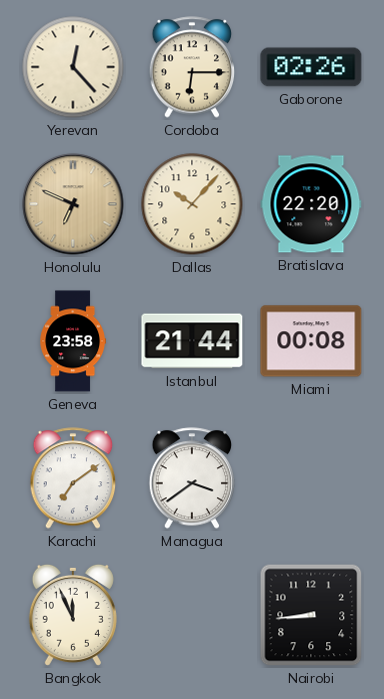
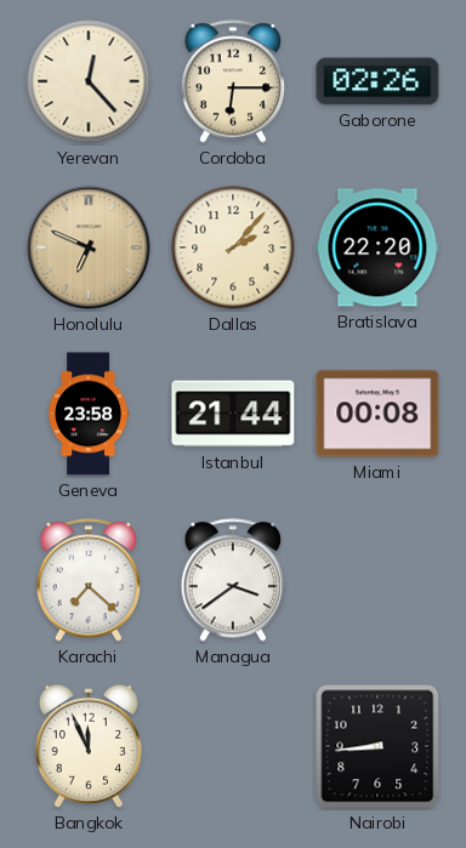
Dallas: 10:07 -> 2:07 (233, 247)
Karachi: 7:09 -> 7:22 (89, 580)
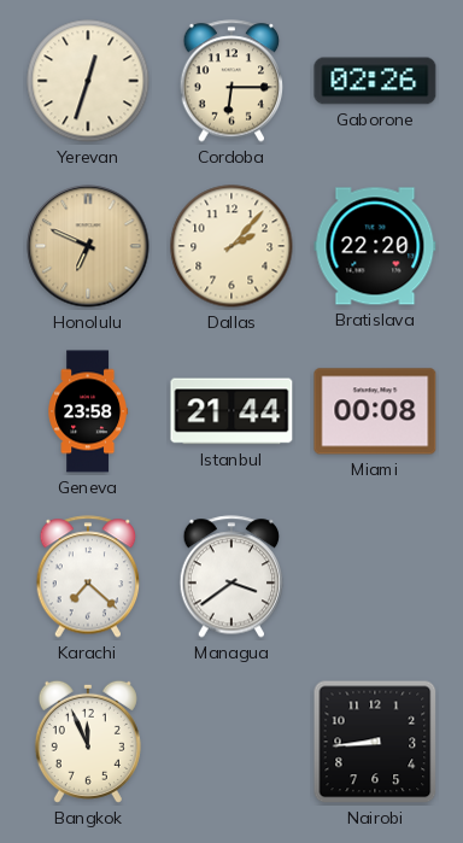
Yerevan: 12:23 -> 12:33 (88, 81)
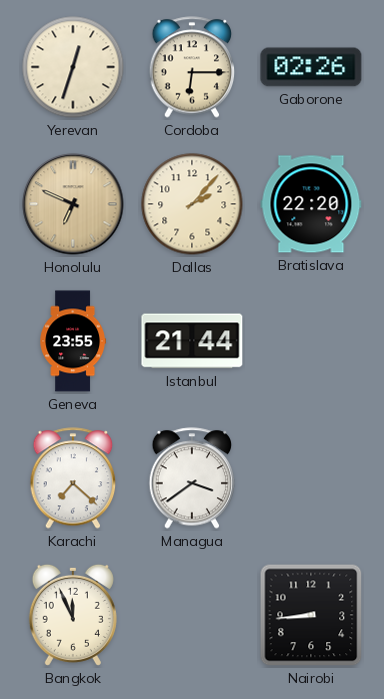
Geneva: 23:58 -> 23:55 (72, 341)
Miami: 00:08 -> none (375, 411)
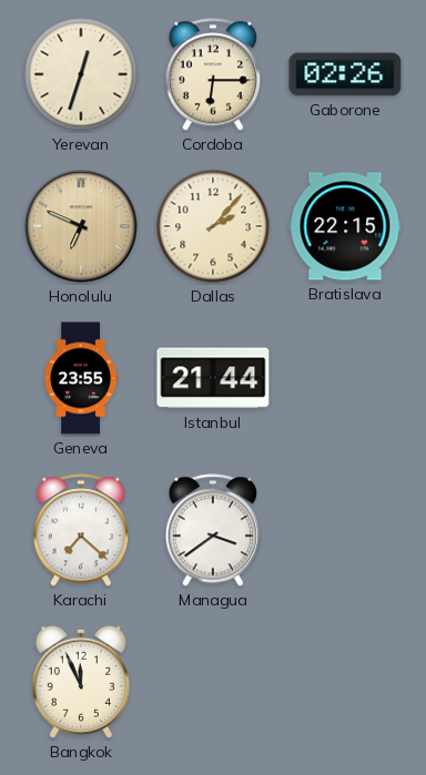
Bratislava: 22:20 -> 22:15 (345, 226)
Nairobi: 8:44 -> none (311, 615)
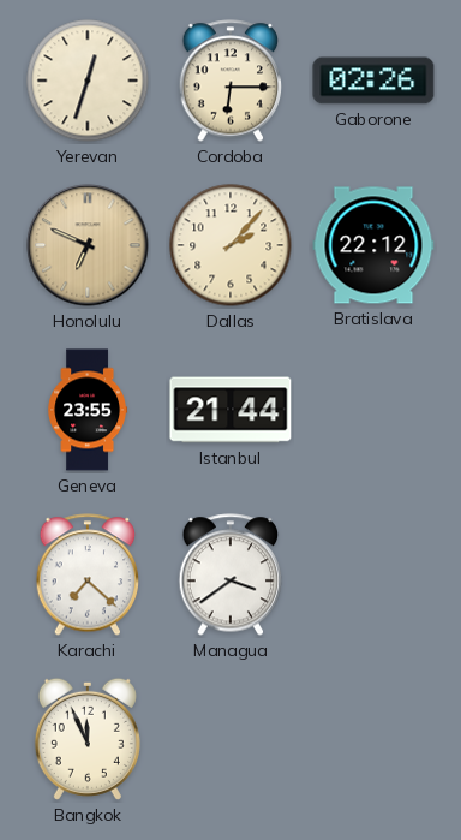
Bratislava: 22:15 -> 22:12 (373, 245)
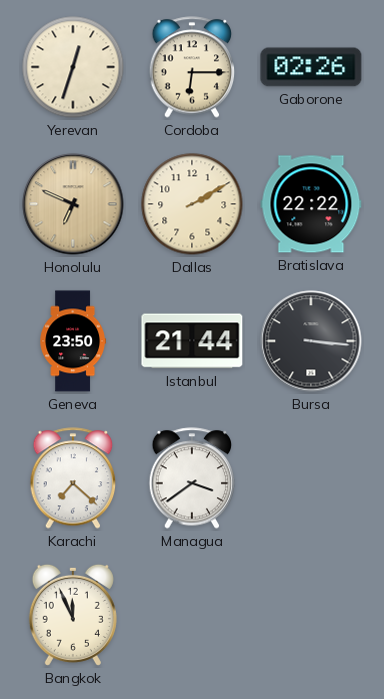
Dallas: 2:07 -> 2:10 (192, 204)
Bratislava: 22:12 -> 22:22 (311, 204)
Geneva: 23:55 -> 23:50 (72, 341)
Bursa: none -> 3:16 (311, 341)
